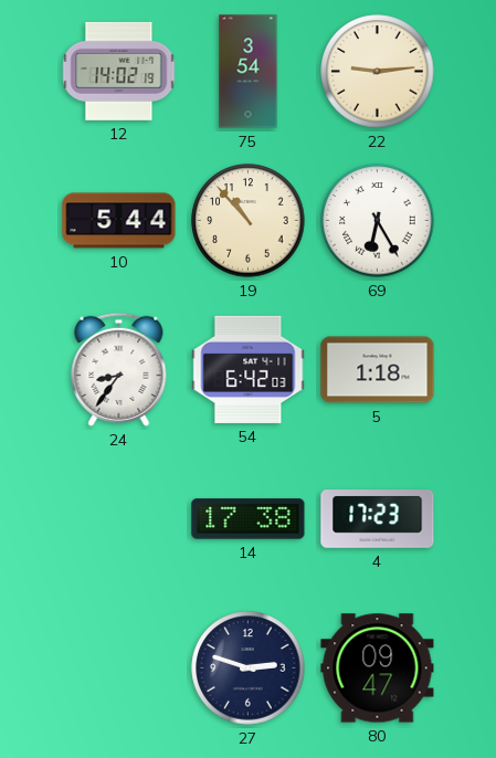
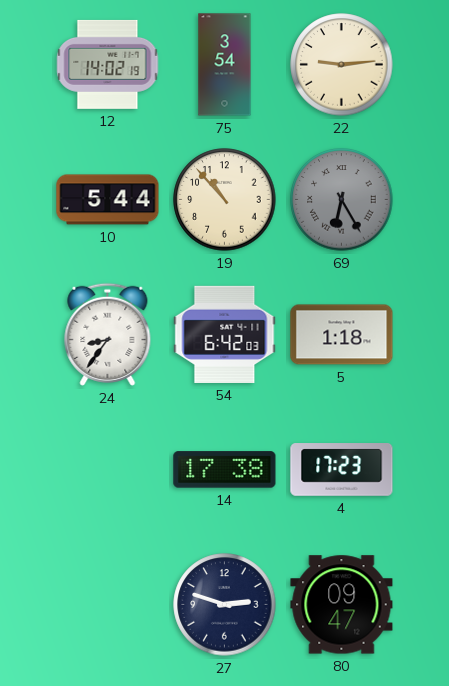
69 dial: white -> grey (342, 200)
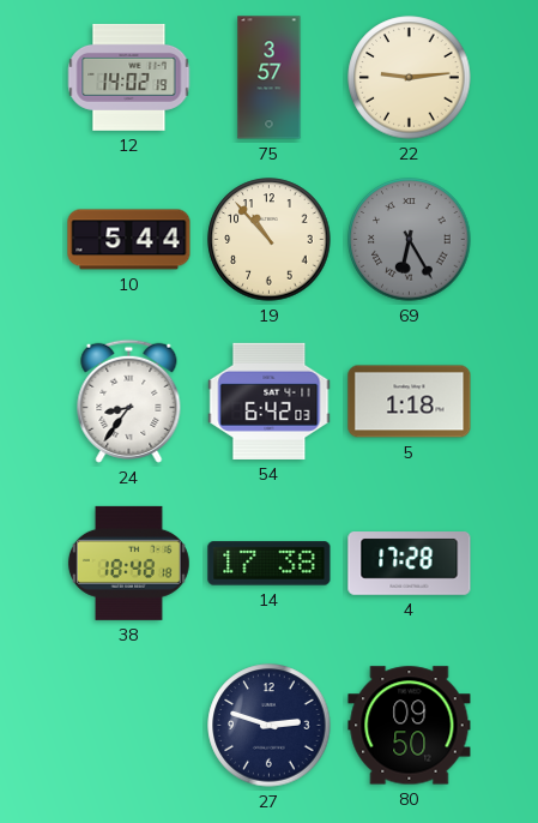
75: 3:54 -> 3:57 (270, 78)
38: none -> 18:48 (128, 563)
4: 17:23 -> 17:28 (410, 564)
80: 09:47 -> 09:50 (410, 726)
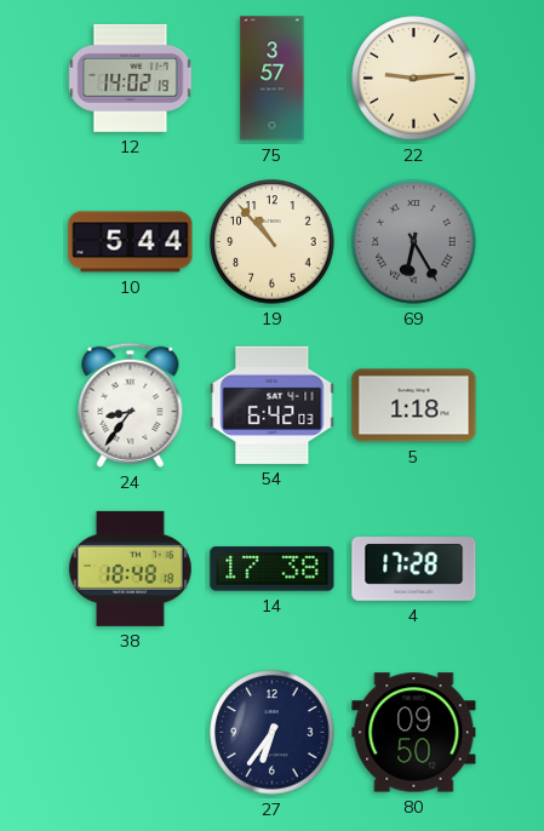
27: 2:48 -> 6:36 (273, 733)
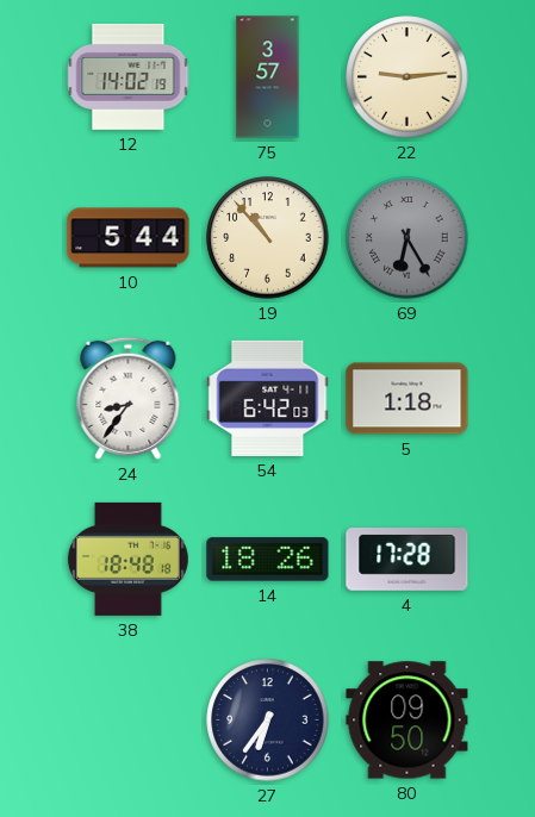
14: 17:38 -> 18:26 (268, 560)
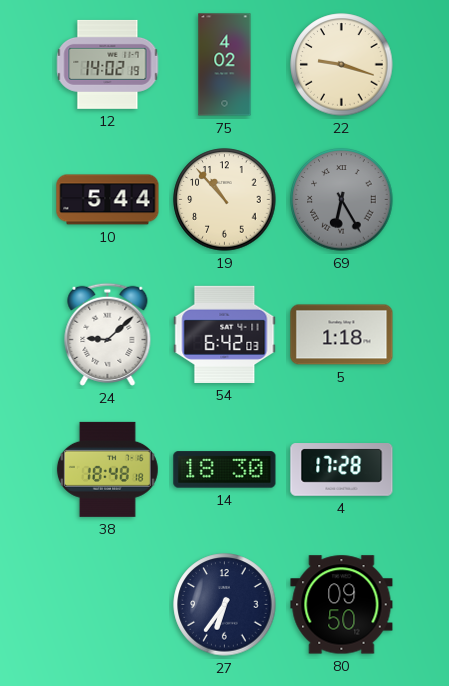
75: 3:57 -> 4:02 (225, 65)
22: 9:14 -> 9:18 (342, 65)
24: 8:36 -> 9:08 (108, 334)
14: 18:26 -> 18:30 (225, 470)
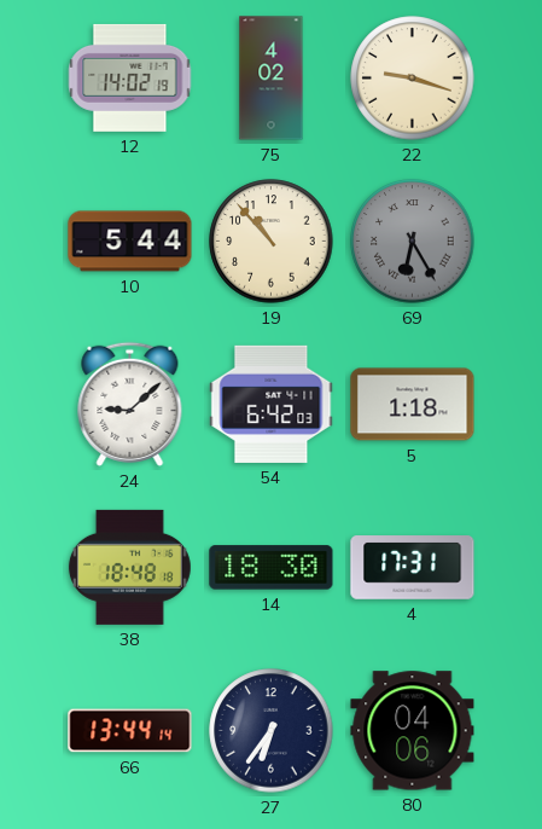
4: 17:28 -> 17:31 (413, 568)
66: none -> 13:44 (130, 731)
80: 09:50 -> 04:06 (413, 731)
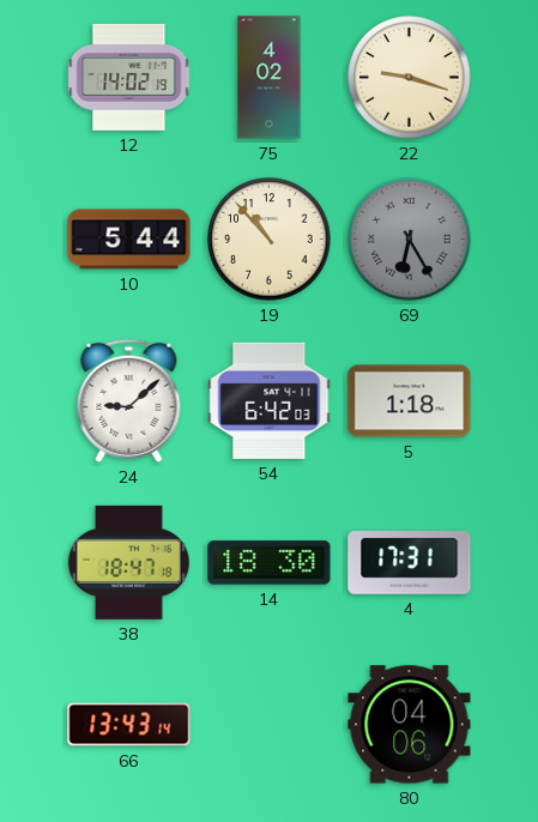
38: 18:48 -> 18:47 (128, 562)
66: 13:44 -> 13:43 (129, 725)
27: 6:36 -> none (272, 731)
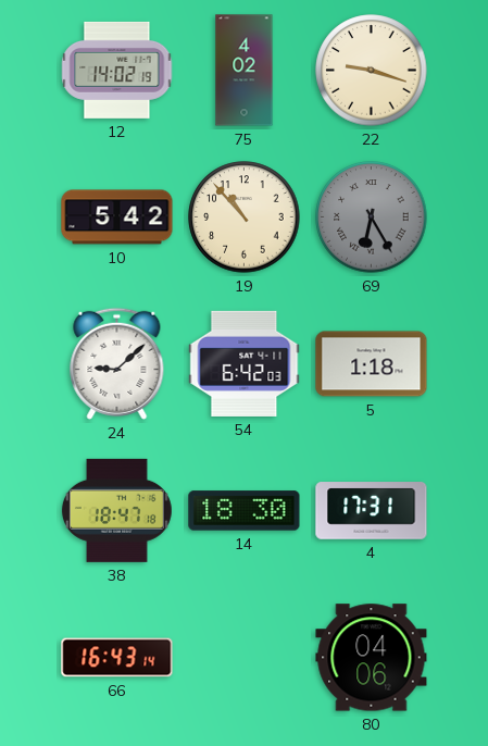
10: 5:44 -> 5:42 (117, 217)
66: 13:43 -> 16:43 (117, 658)
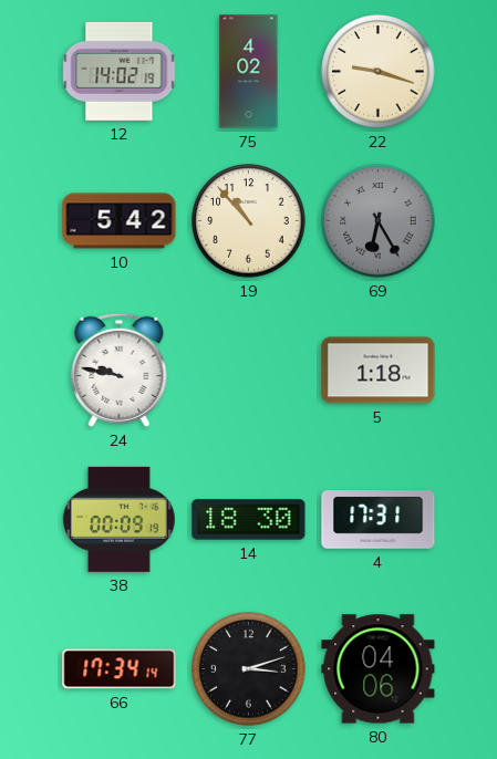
24: 9:08 -> 9:47 (120, 370)
54: 6:42 -> none (245, 363)
38: 18:47 -> 00:09 (118, 519)
66: 16:43 -> 17:34 (120, 669)
77: none -> 3:12 (249, 669)
